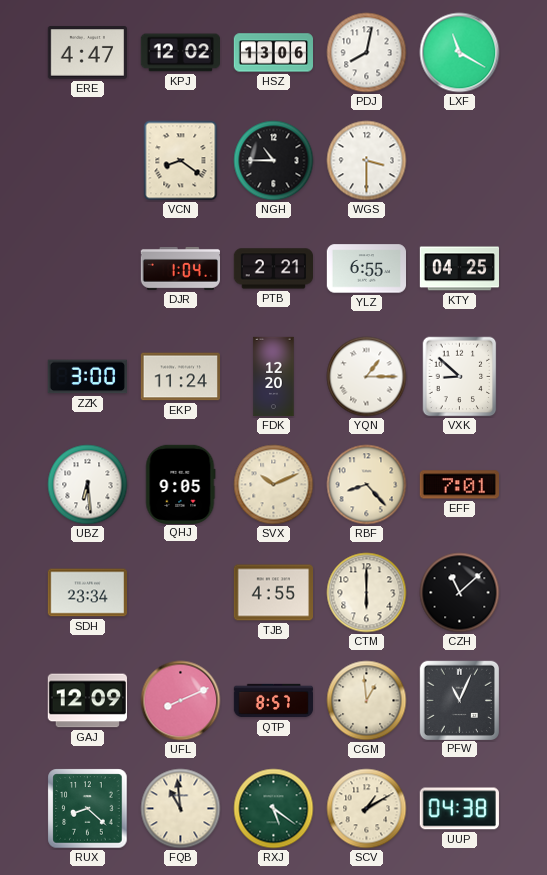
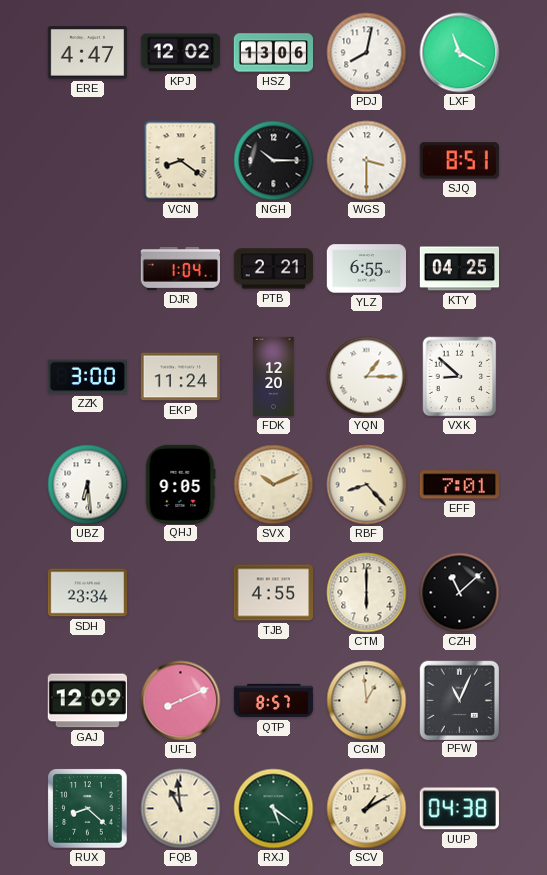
NGH: 10:45 -> 10:15 (274, 161)
SJQ: none -> 8:51 (459, 161)
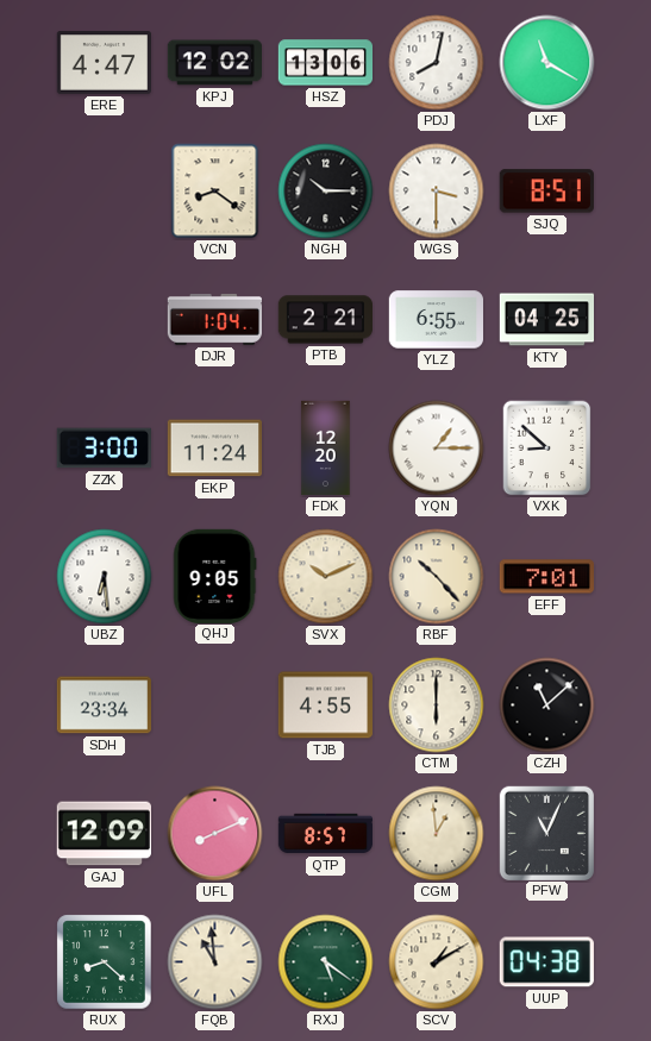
RBF: 8:23 -> 10:23 (437, 577)
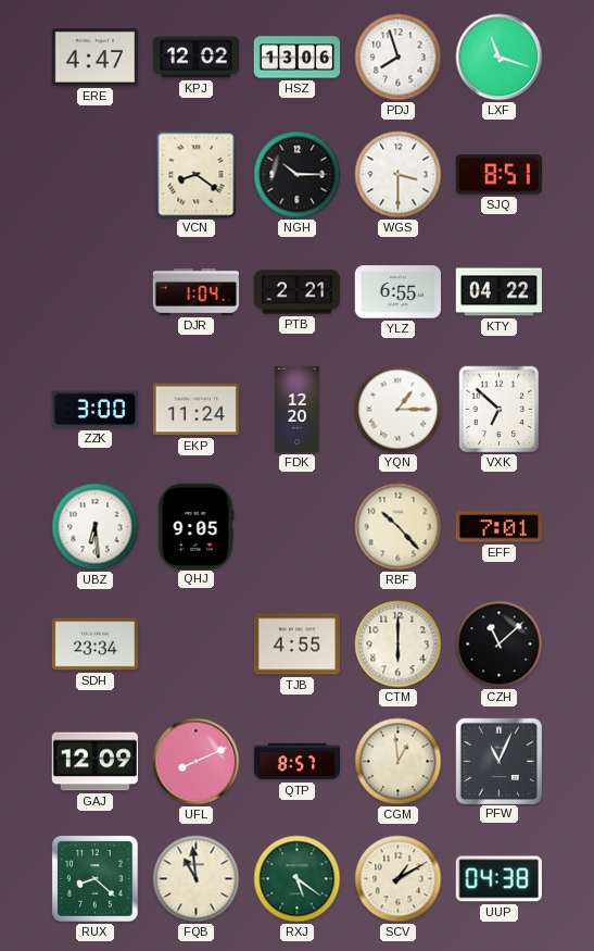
PDJ: 8:02 -> 7:57 (399, 58)
LXF: 11:20 -> 11:18 (500, 58)
KTY: 04:25 -> 04:22 (498, 292)
VXK: 8:52 -> 6:52 (500, 410)
SVX: 10:11 -> none (326, 577)
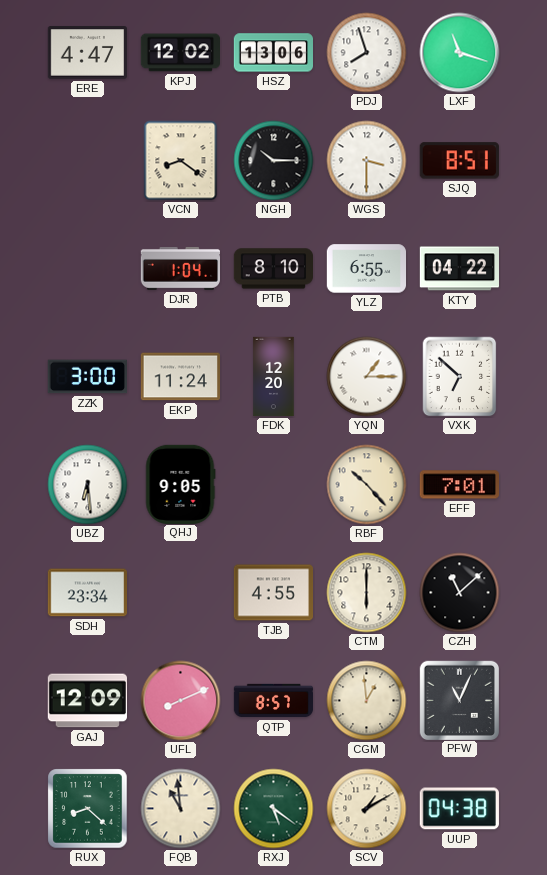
PTB: 2:21 -> 8:10 (273, 269)
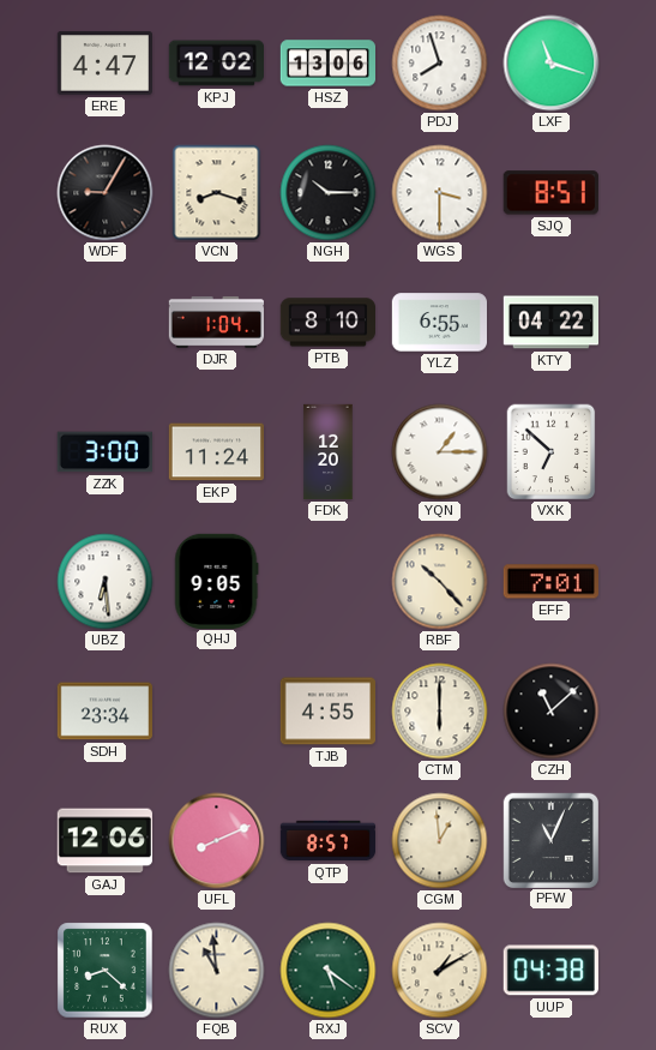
WDF: none -> 9:05 (106, 193)
VCN: 8:21 -> 8:18 (217, 193)
GAJ: 12:09 -> 12:06 (104, 841)
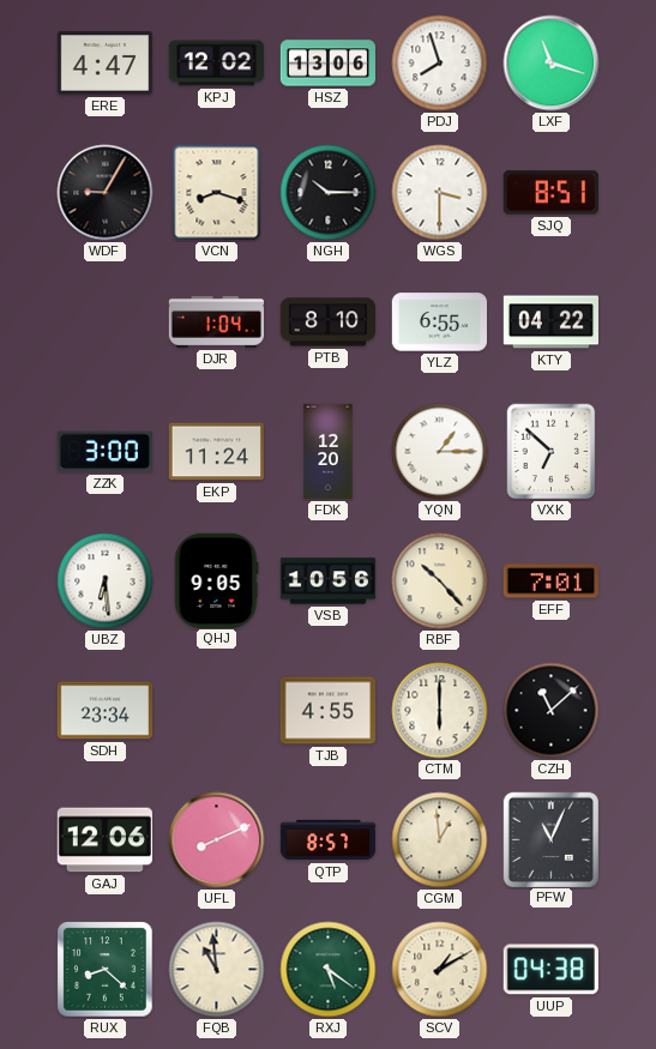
VSB: none -> 10:56 (329, 581)
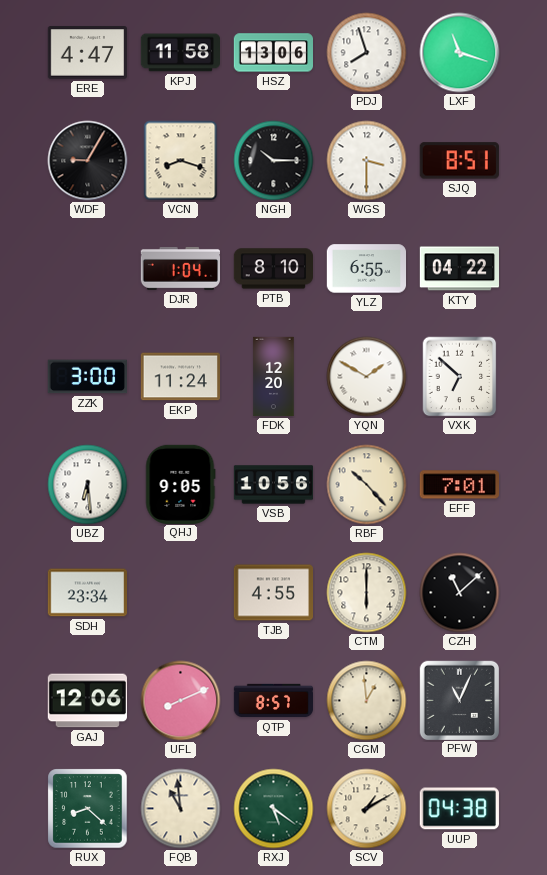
KPJ: 12:02 -> 11:58 (180, 53)
YQN: 1:15 -> 1:50 (367, 377)
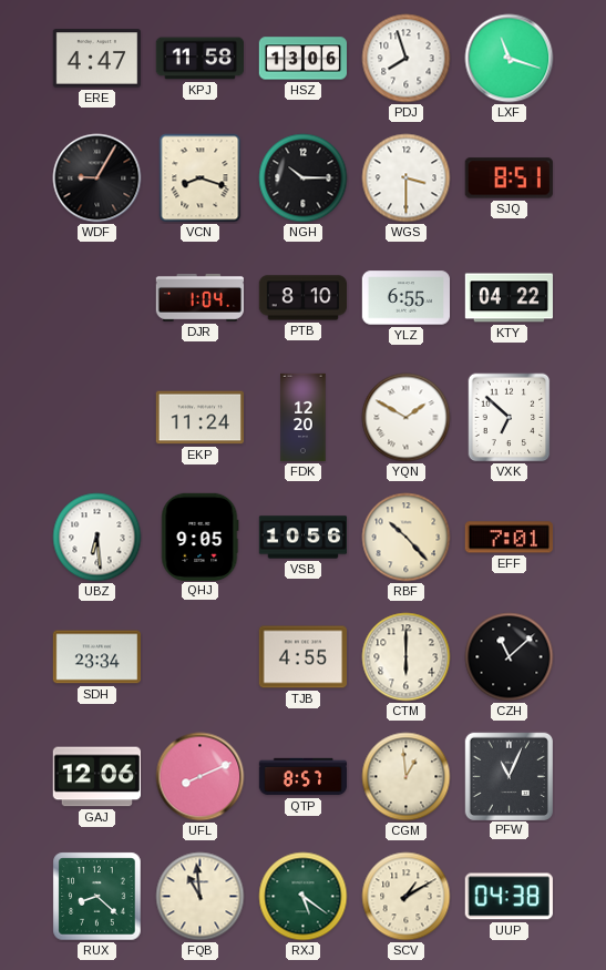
ZZK: 3:00 -> none (87, 377)
